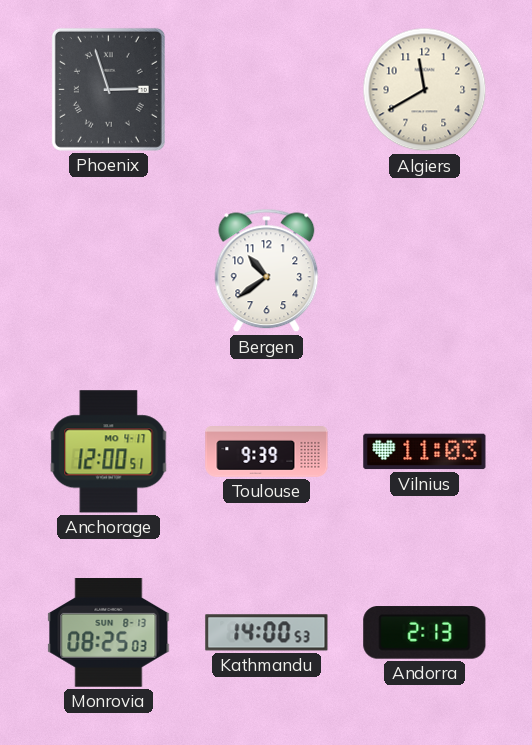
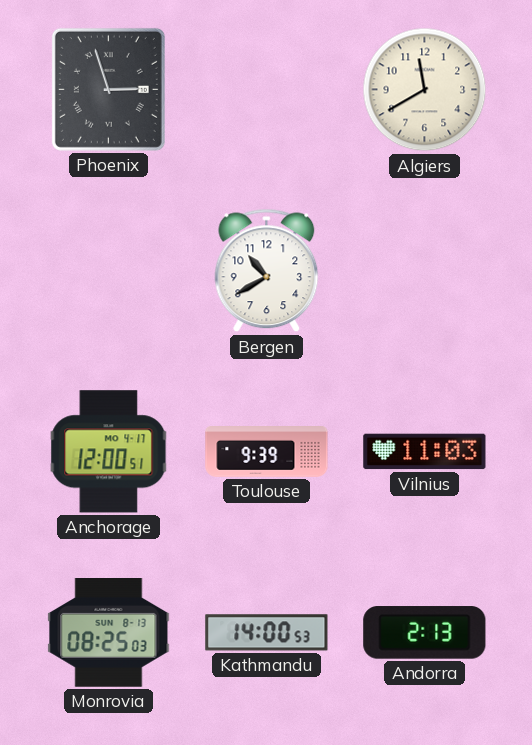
Bergen: 10:39 -> 10:40 (267, 271)
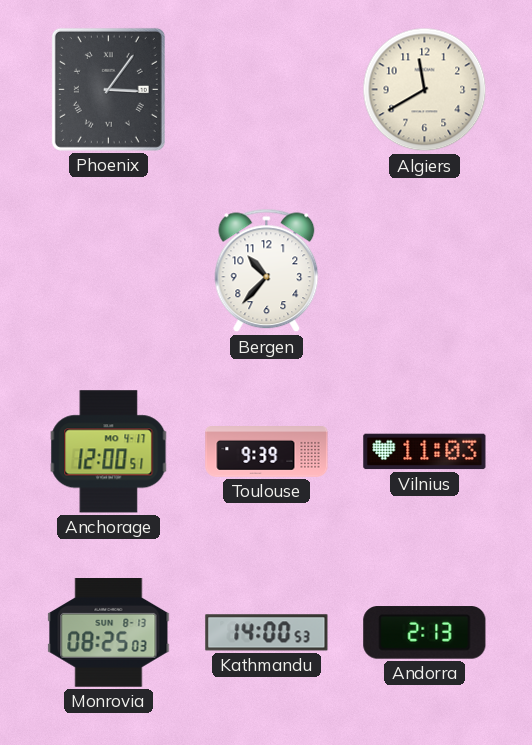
Phoenix: 2:57 -> 3:06 (108, 89)
Bergen: 10:40 -> 10:37 (267, 271)
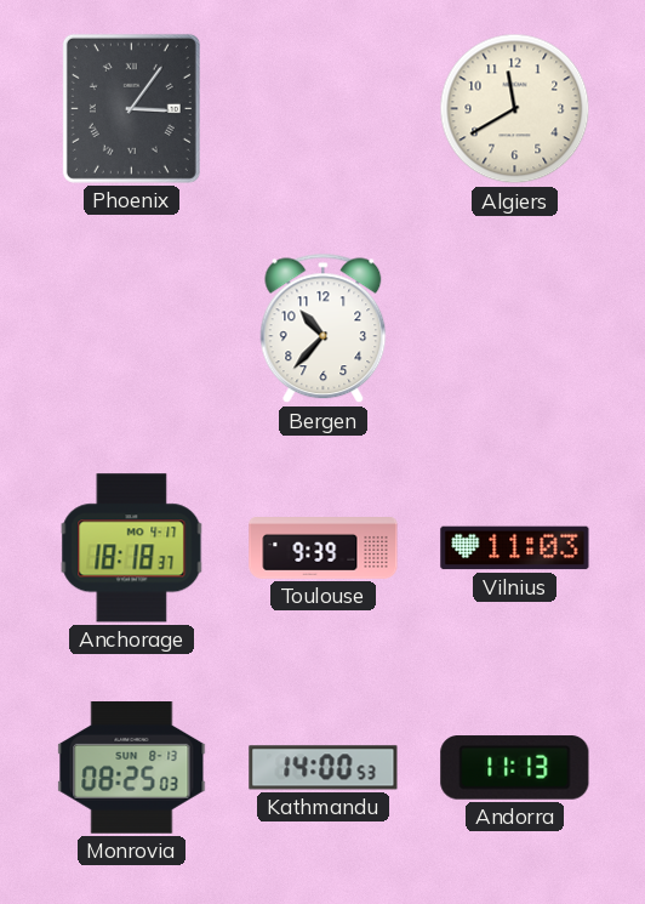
Anchorage: 12:00 -> 18:18 (132, 548)
Andorra: 2:13 -> 11:13 (515, 768)
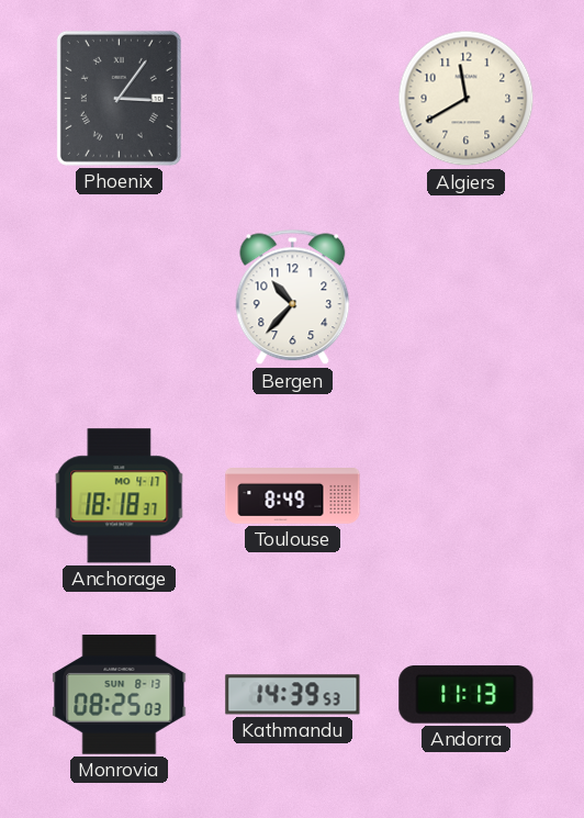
Toulouse: 9:39 -> 8:49 (293, 496)
Vilnius: 11:03 -> none (515, 548)
Kathmandu: 14:00 -> 14:39 (293, 695)
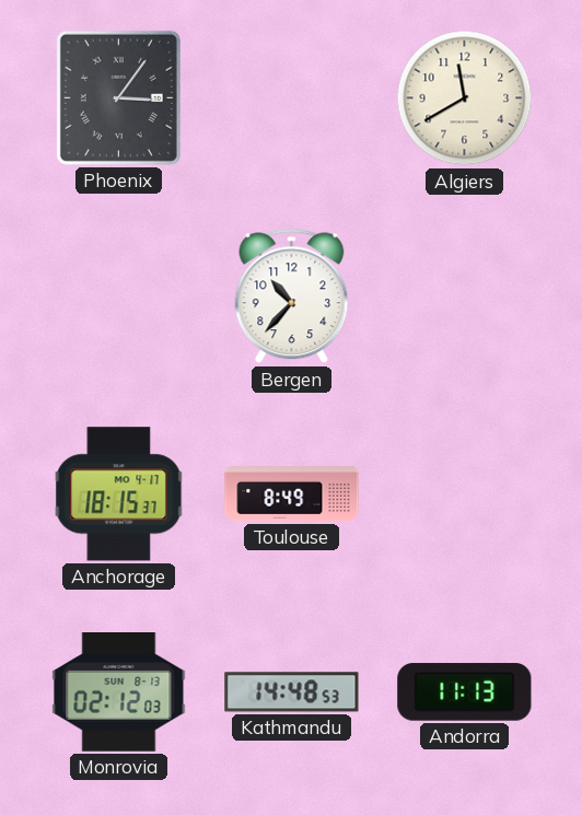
Anchorage: 18:18 -> 18:15 (119, 494)
Monrovia: 08:25 -> 02:12 (119, 692)
Kathmandu: 14:39 -> 14:48 (292, 692)
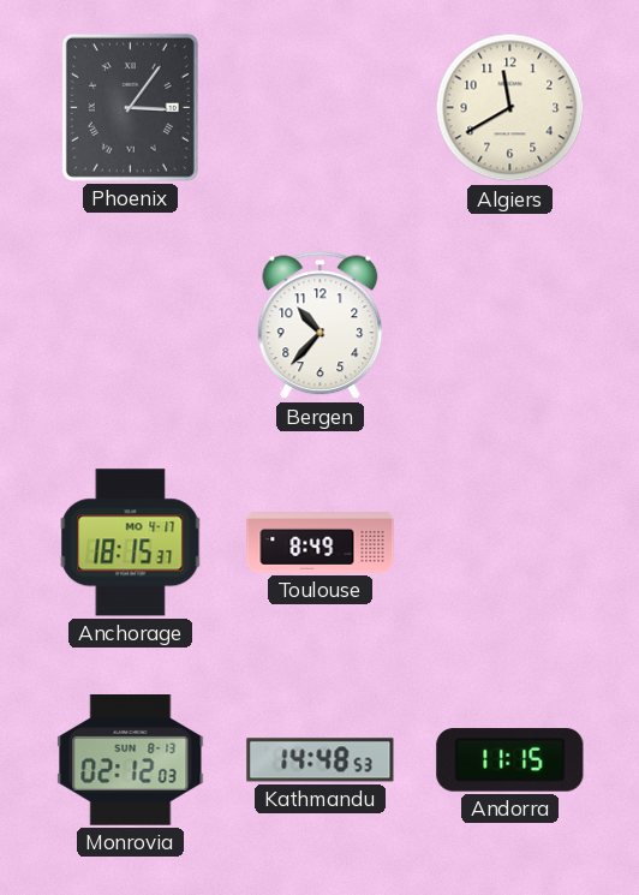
Andorra: 11:13 -> 11:15 (510, 760)
